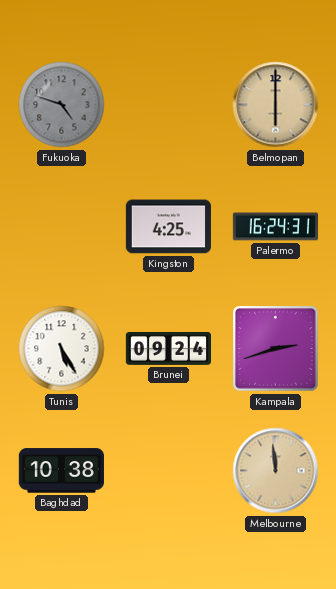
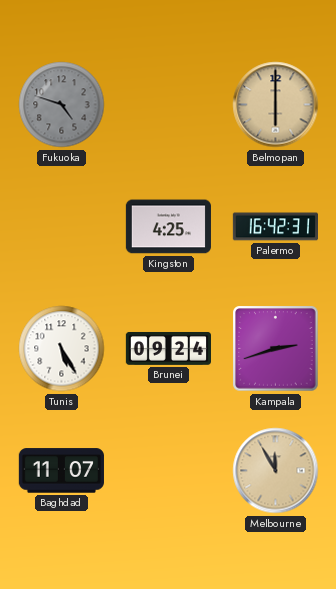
Palermo: 16:24 -> 16:42 (275, 227)
Baghdad: 10:38 -> 11:07 (61, 471)
Melbourne: 11:59 -> 11:55 (276, 471)
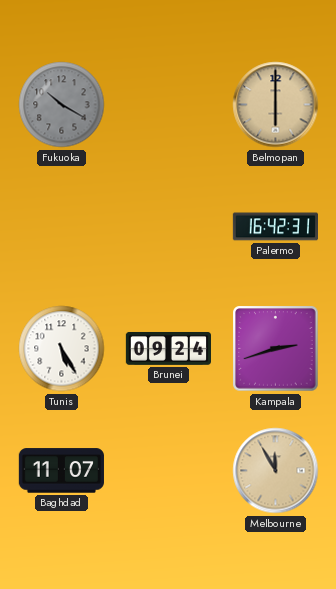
Fukuoka: 4:48 -> 10:20 (62, 105)
Kingston: 4:25 -> none (168, 227)
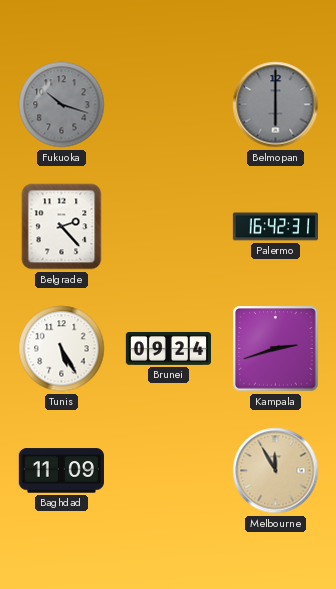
Fukuoka: 10:20 -> 10:18 (62, 105)
Belmopan dial: champagne -> grey (276, 105)
Belgrade: none -> 2:23 (62, 227)
Baghdad: 11:07 -> 11:09 (61, 471)
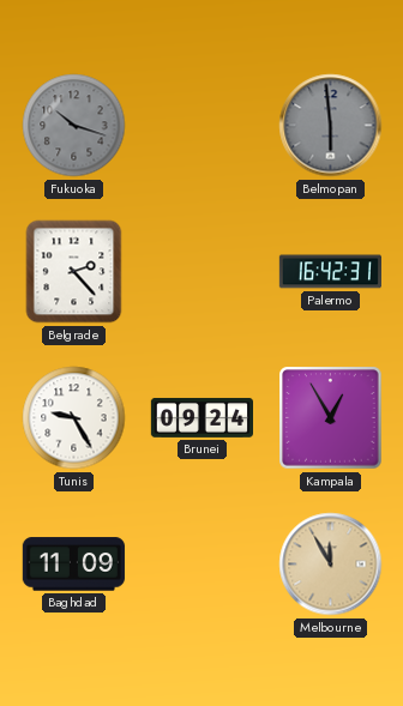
Belmopan: 6:00 -> 5:59 (331, 126)
Tunis: 5:25 -> 9:25 (74, 418)
Kampala: 2:42 -> 12:55 (331, 418)
